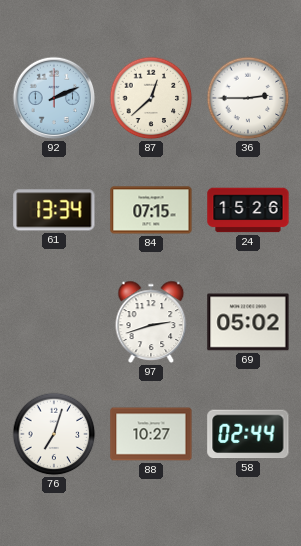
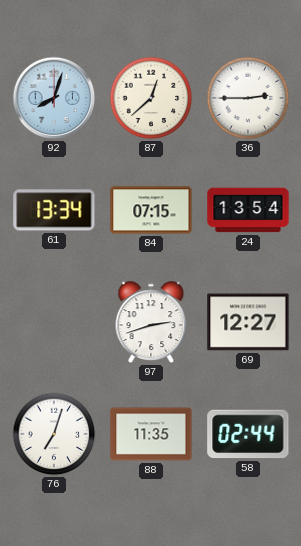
92: 2:11 -> 8:03 (54, 98)
24: 15:26 -> 13:54 (248, 210)
69: 05:02 -> 12:27 (248, 322)
88: 10:27 -> 11:35 (151, 434)
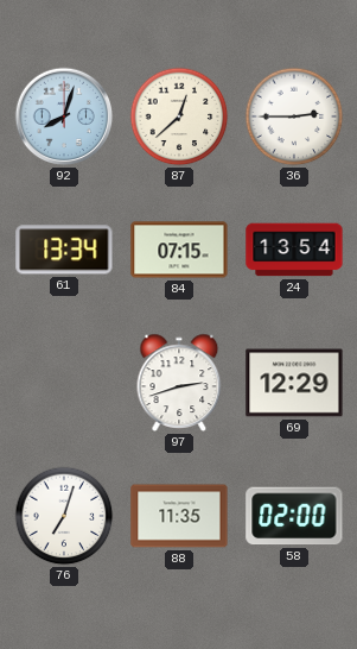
69: 12:27 -> 12:29 (294, 383)
58: 02:44 -> 02:00 (294, 516)
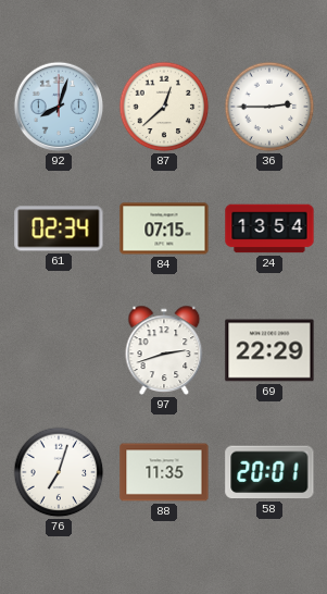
61: 13:34 -> 02:34 (59, 228)
69: 12:29 -> 22:29 (269, 350)
58: 02:00 -> 20:01 (269, 472)
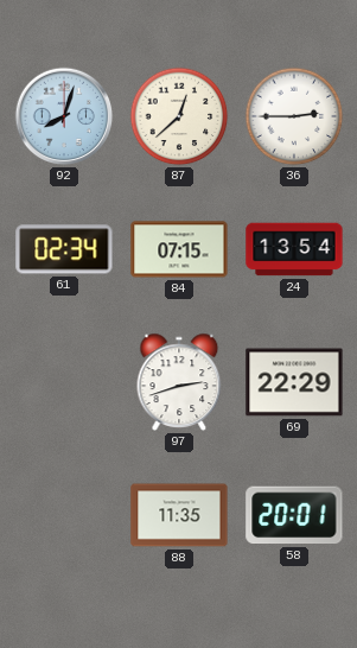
76: 7:03 -> none (59, 472)
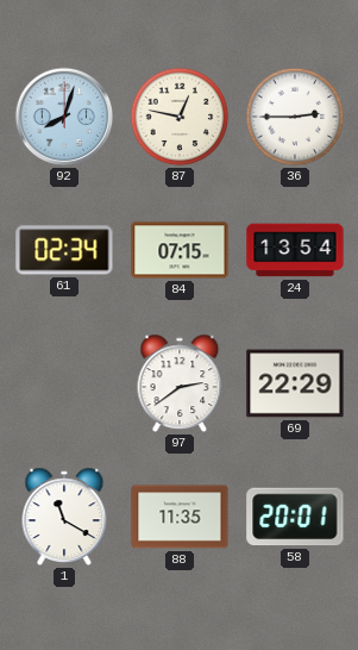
87: 12:38 -> 12:47 (180, 117)
97: 2:42 -> 2:39 (180, 383)
1: none -> 11:20 (64, 517)
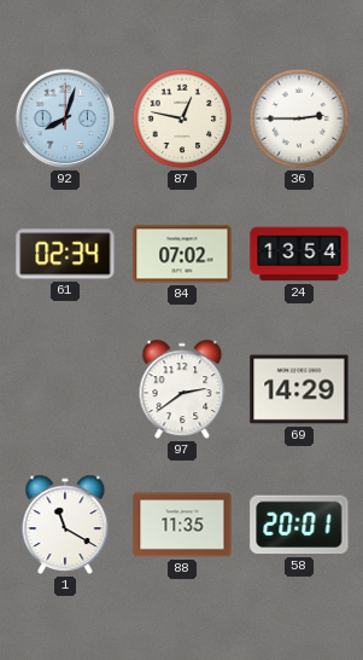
84: 07:15 -> 07:02 (182, 254)
69: 22:29 -> 14:29 (299, 389)
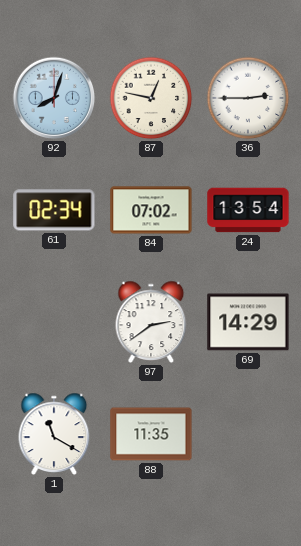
58: 20:01 -> none (299, 525)
